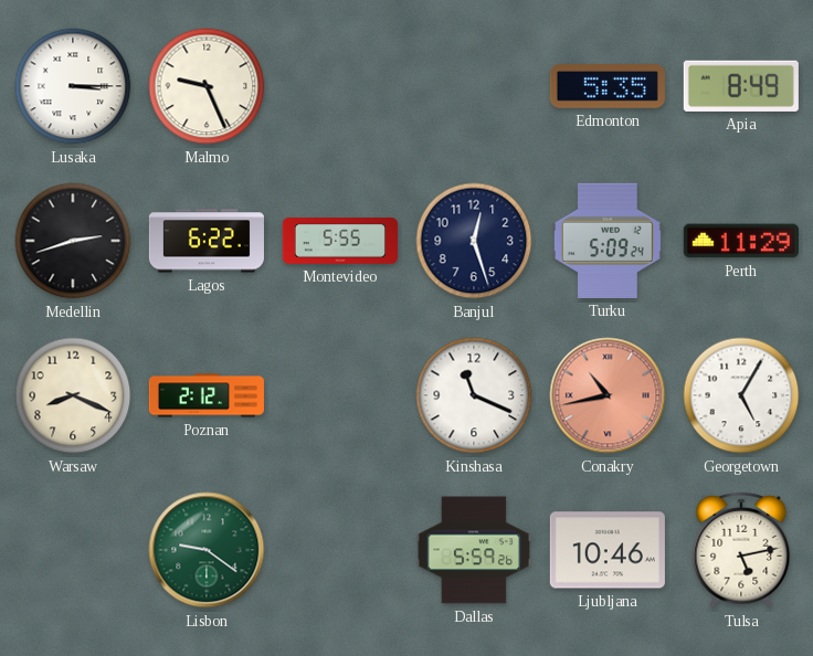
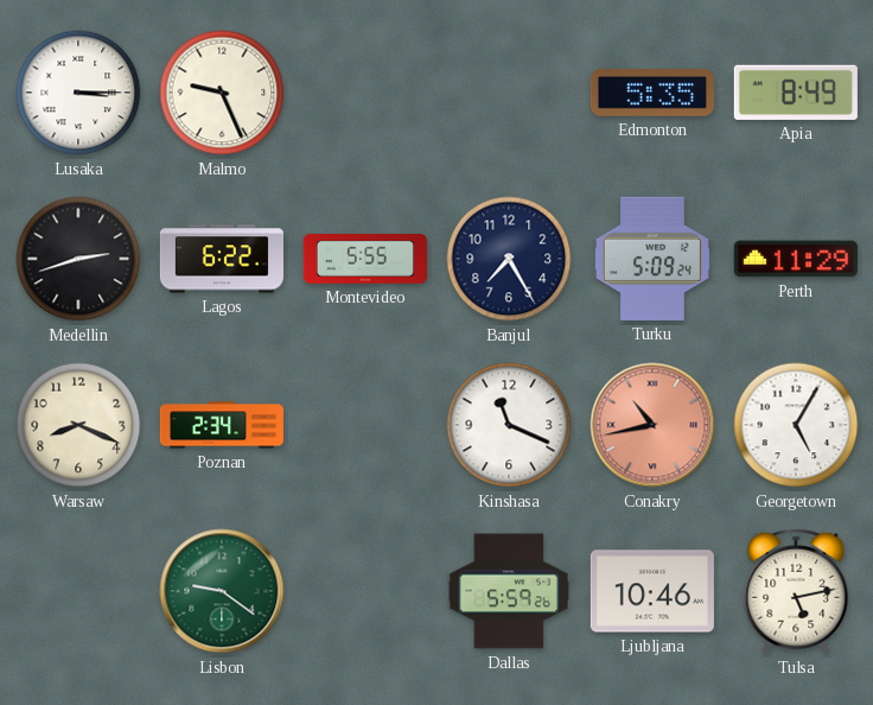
Banjul: 12:27 -> 7:25 (509, 259)
Poznan: 2:12 -> 2:34 (222, 425)
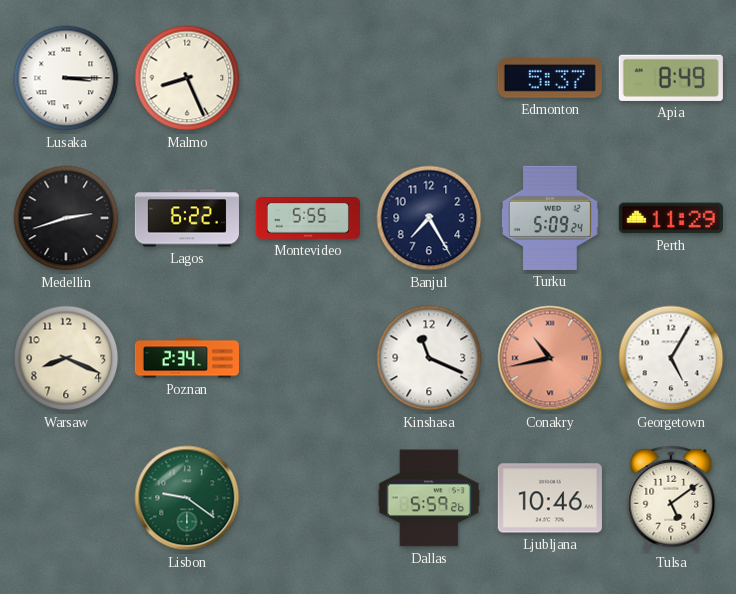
Malmo: 9:26 -> 8:26 (187, 78)
Edmonton: 5:35 -> 5:37 (550, 79)
Tulsa: 5:13 -> 5:09 (671, 498)
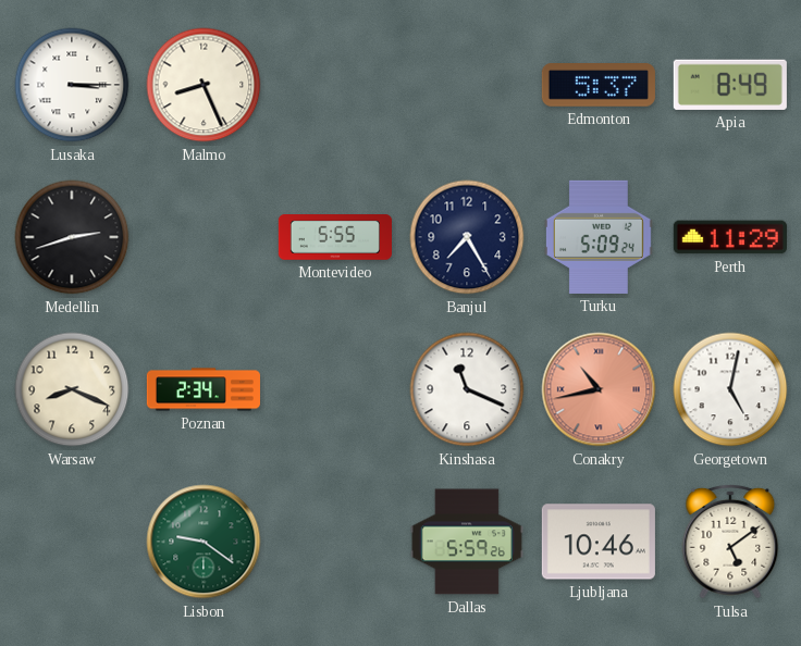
Lagos: 6:22 -> none (187, 218)
Georgetown: 5:05 -> 5:02 (730, 389)
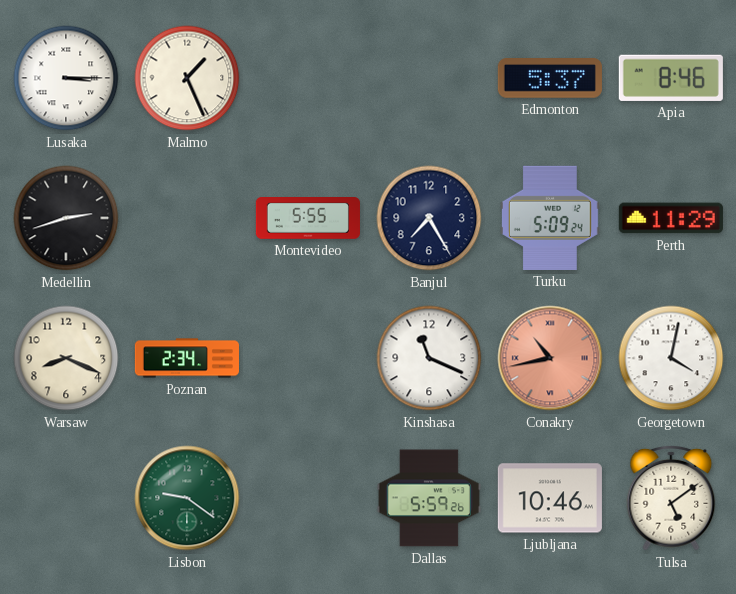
Malmo: 8:26 -> 1:26 (187, 78)
Apia: 8:49 -> 8:46 (671, 78)
Georgetown: 5:02 -> 4:02 (671, 358)
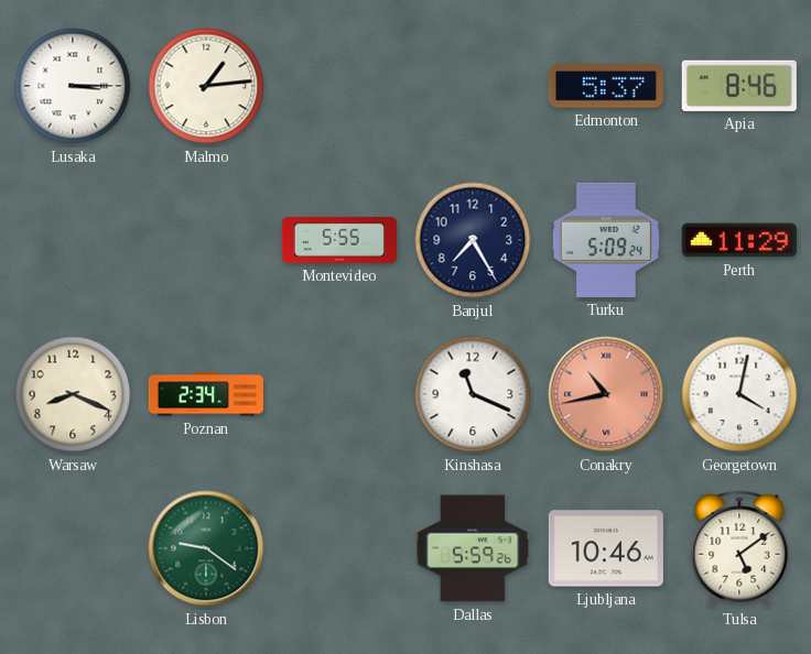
Malmo: 1:26 -> 1:14 (206, 86)
Medellin: 2:42 -> none (66, 218)
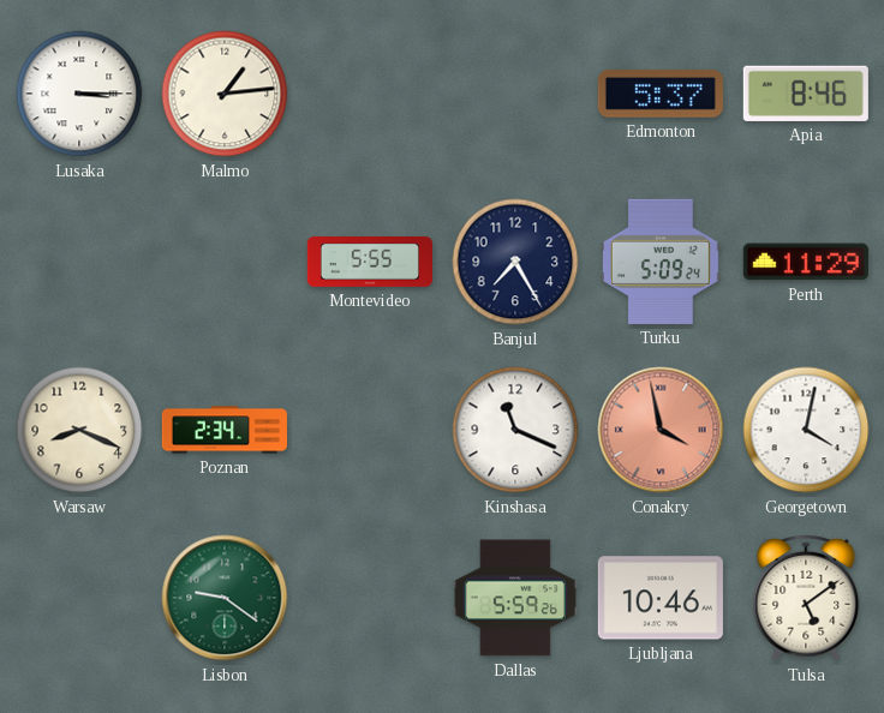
Conakry: 10:43 -> 3:58 (661, 430)
